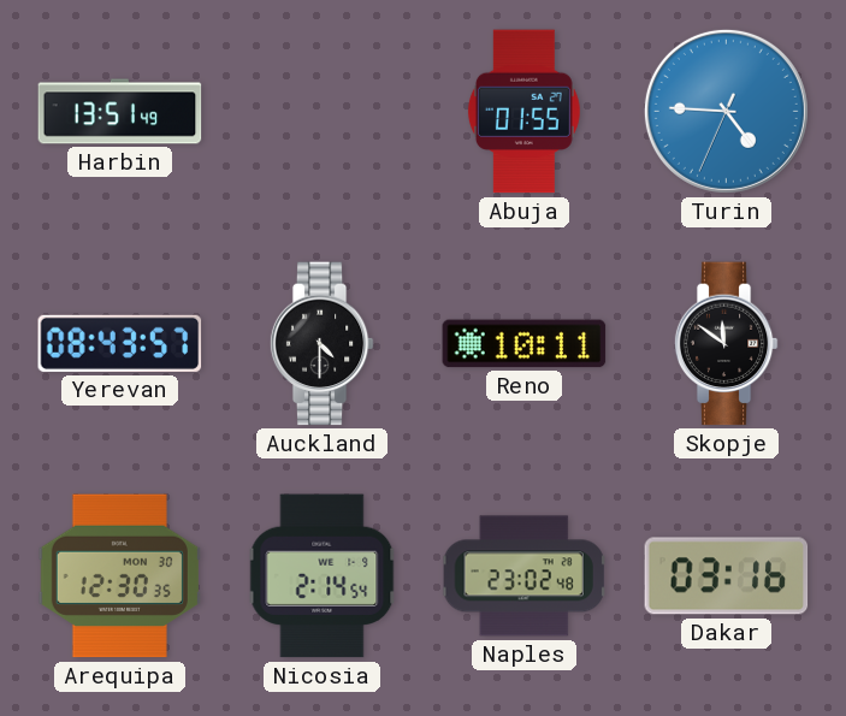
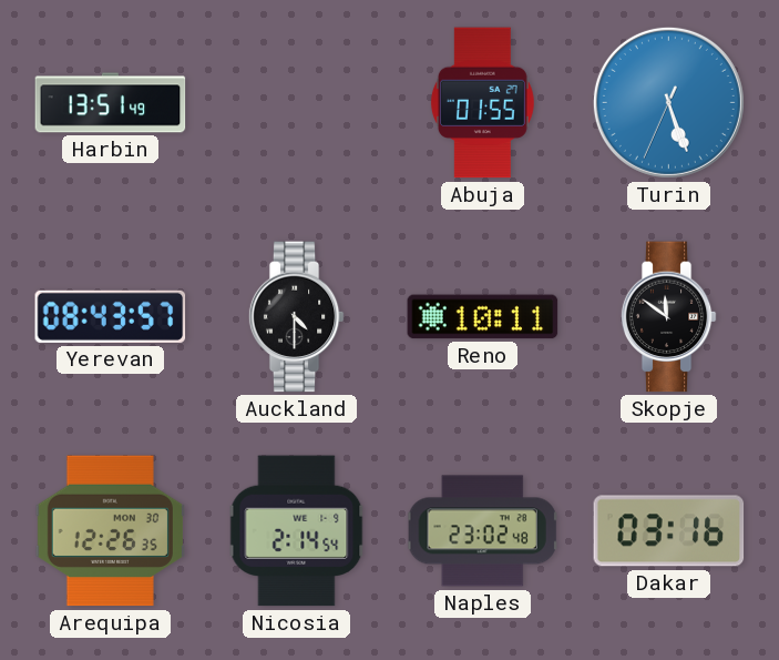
Turin: 4:45 -> 5:26 (668, 102)
Arequipa: 12:30 -> 12:26 (110, 531)
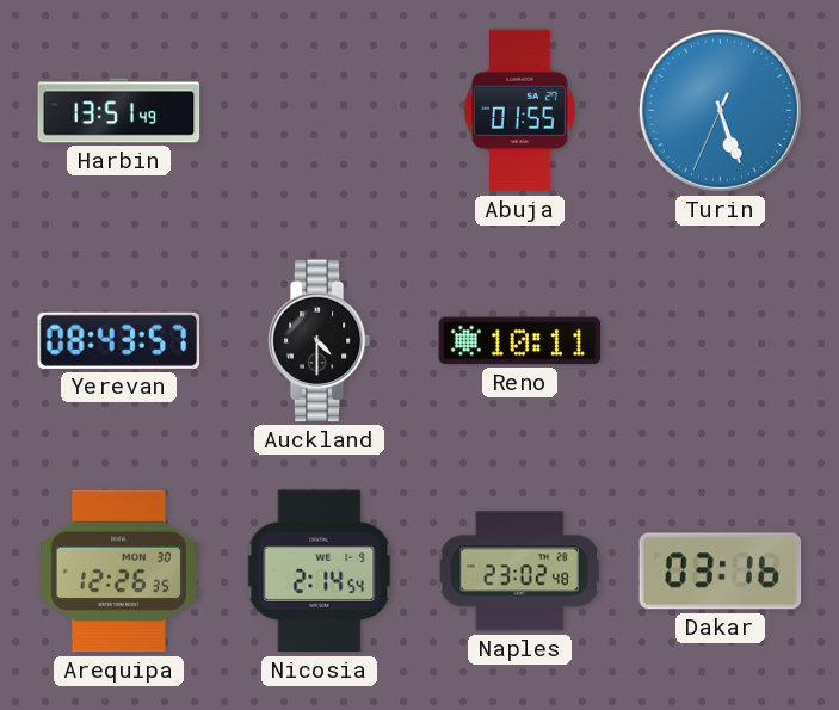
Skopje: 11:51 -> none (668, 317)
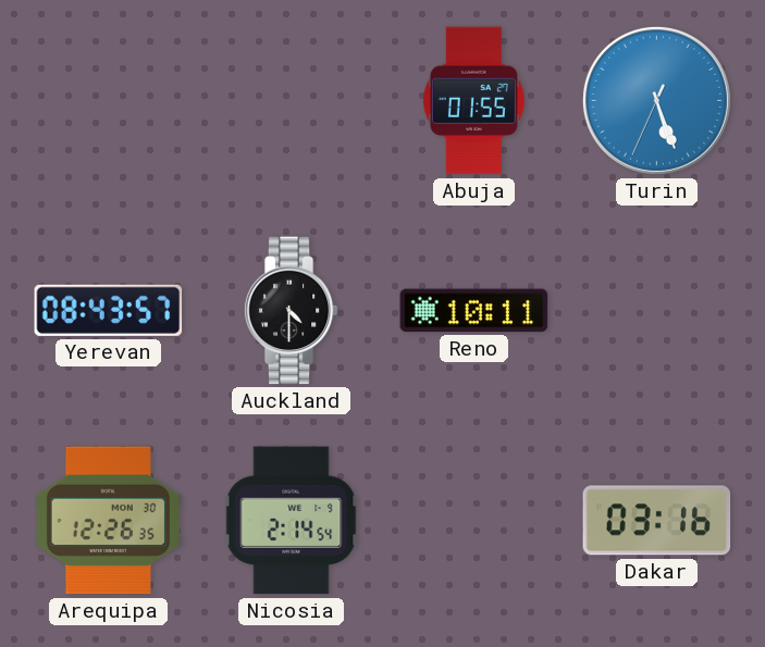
Harbin: 13:51 -> none (119, 111)
Naples: 23:02 -> none (520, 572)
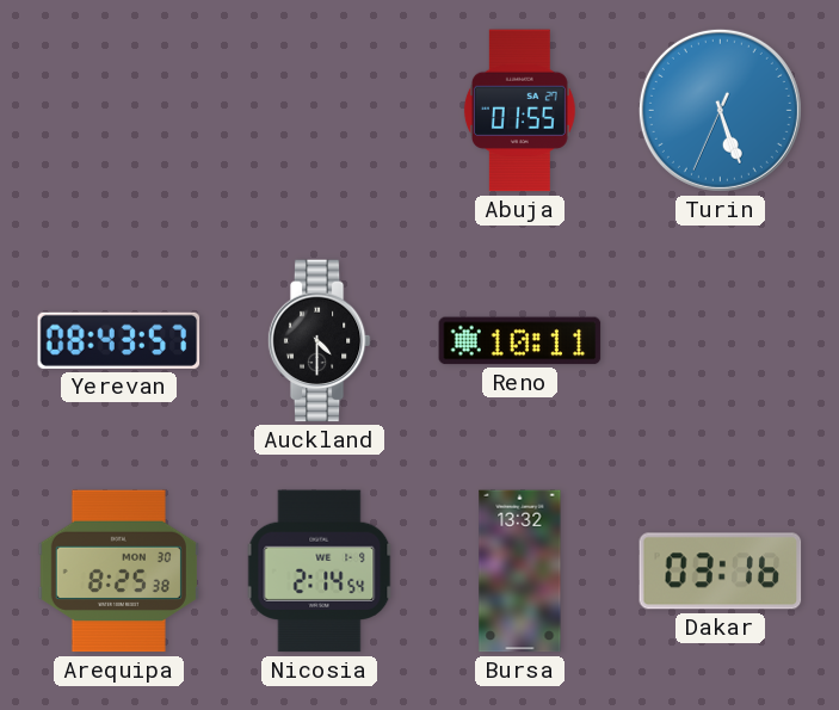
Arequipa: 12:26 -> 8:25 (118, 572)
Bursa: none -> 13:32 (520, 572)
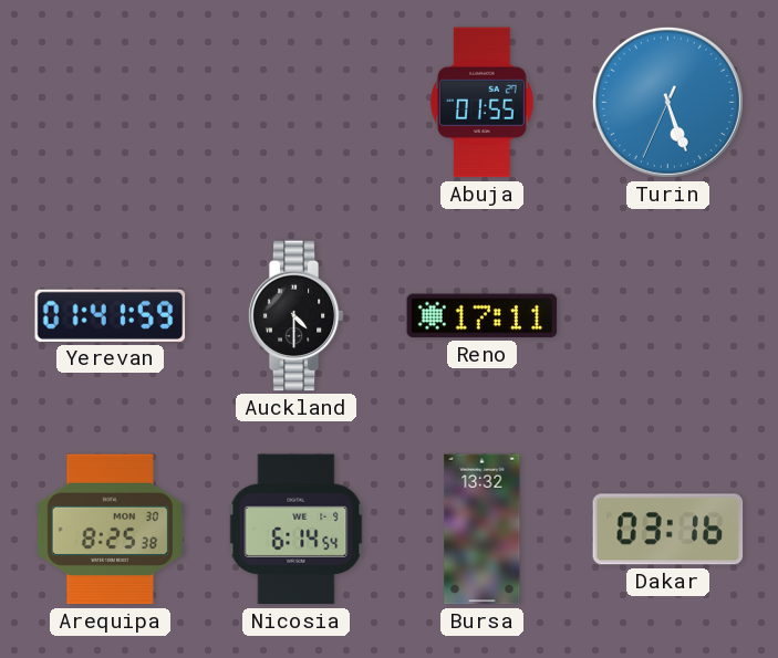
Yerevan: 08:43 -> 01:41 (111, 315)
Reno: 10:11 -> 17:11 (483, 316)
Nicosia: 2:14 -> 6:14 (297, 530)
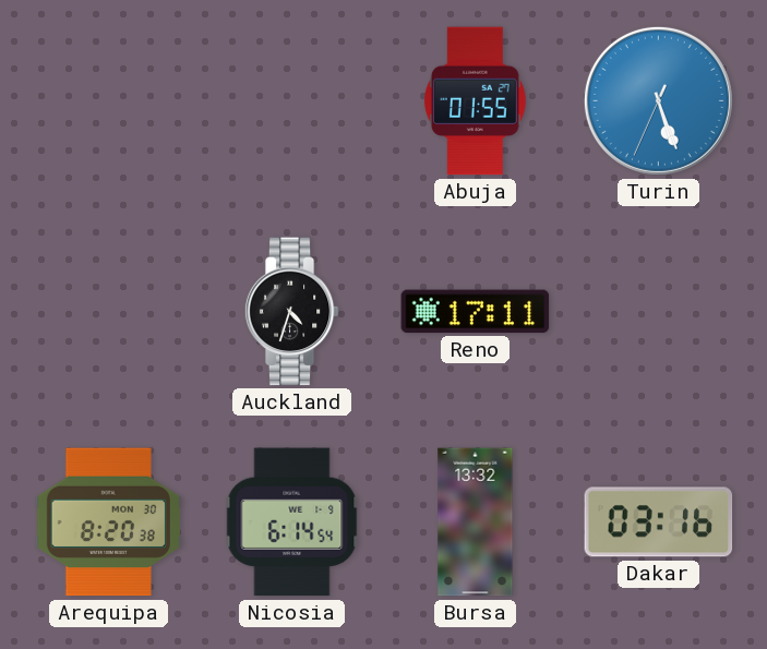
Yerevan: 01:41 -> none (111, 315)
Auckland: 4:30 -> 4:33 (291, 312)
Arequipa: 8:25 -> 8:20 (108, 522)
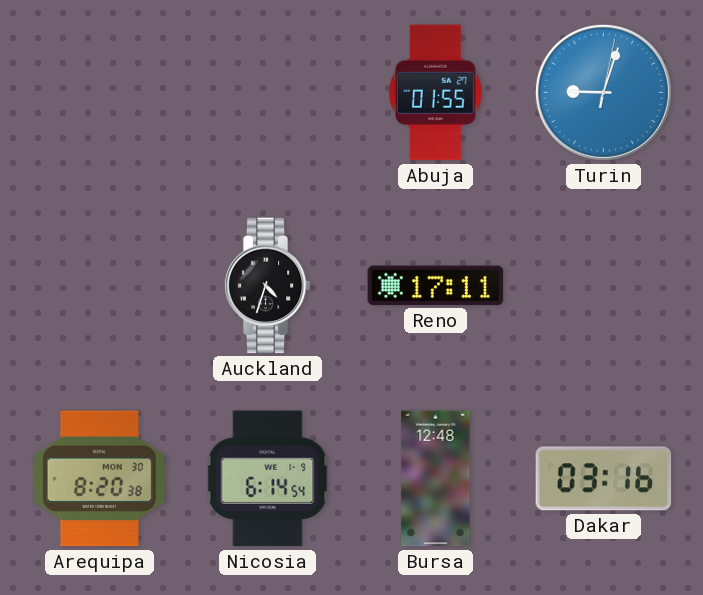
Turin: 5:26 -> 9:03 (603, 92)
Bursa: 13:32 -> 12:48 (436, 479)
